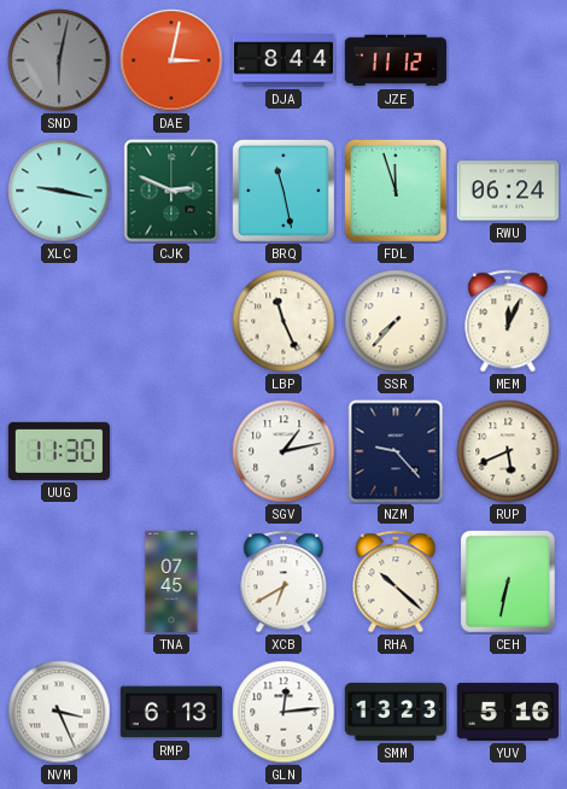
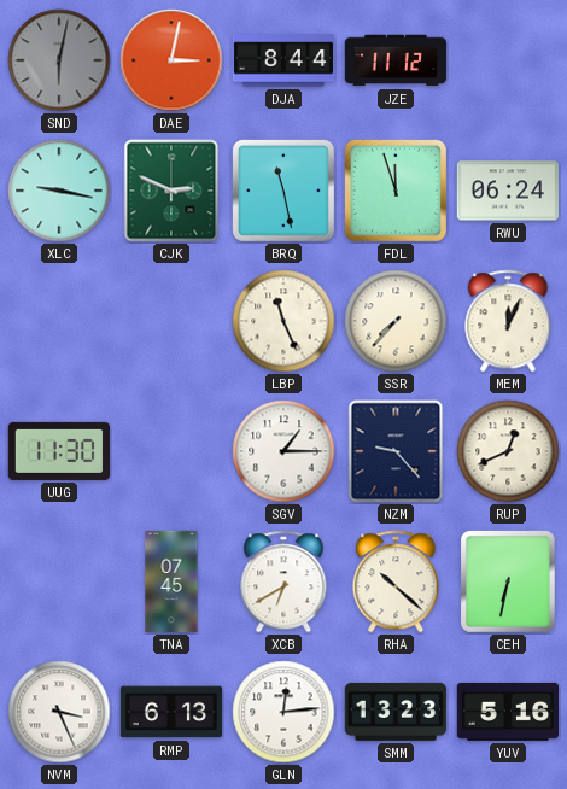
SGV: 1:13 -> 1:15 (283, 451)
RUP: 5:41 -> 12:41 (508, 451)
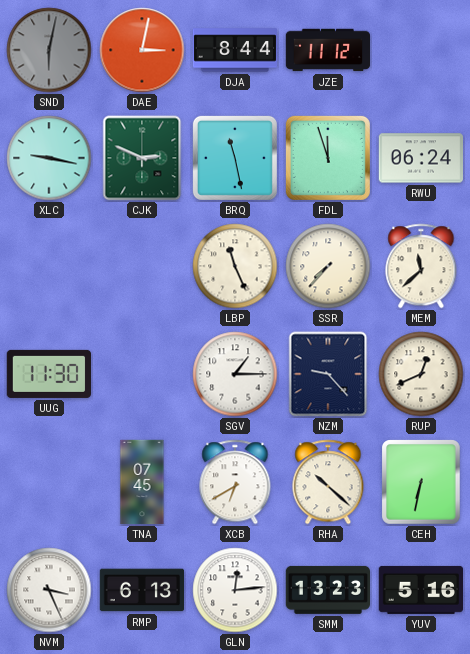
MEM: 12:04 -> 11:38 (421, 266)
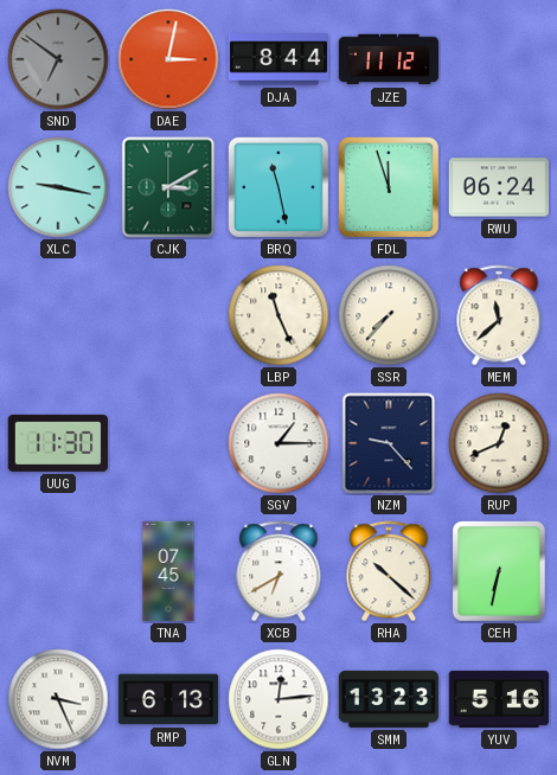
SND: 6:02 -> 6:51 (58, 59)
CJK: 2:49 -> 3:10 (168, 187)
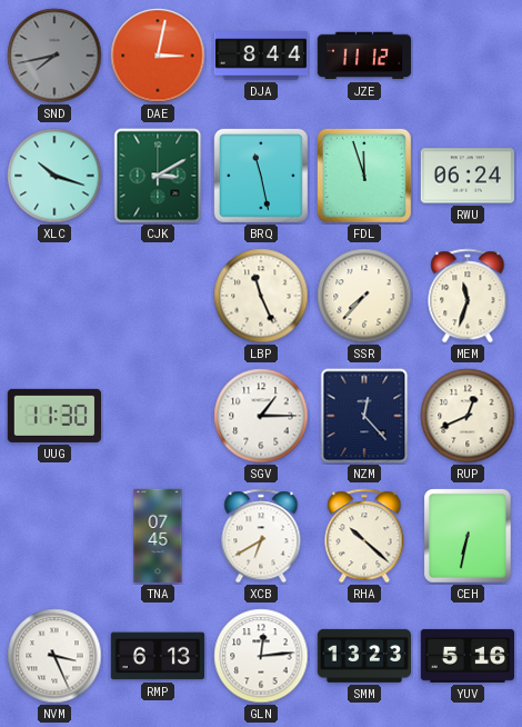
SND: 6:51 -> 7:43 (54, 56)
XLC: 9:17 -> 10:18 (54, 176)
MEM: 11:38 -> 11:33 (468, 296)
NZM: 9:23 -> 12:23 (364, 416)
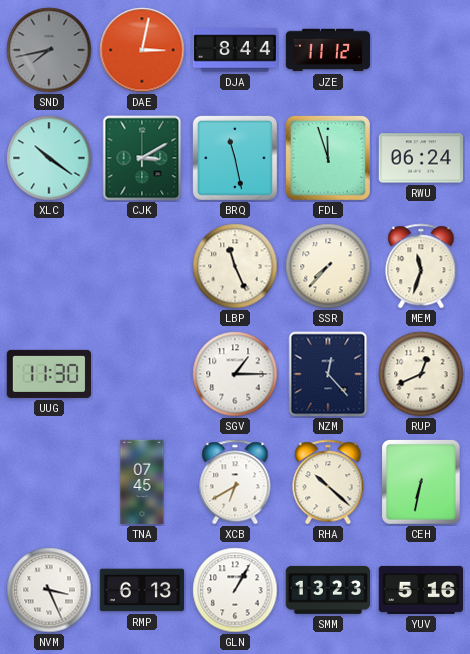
XLC: 10:18 -> 10:21 (49, 158)
GLN: 12:14 -> 1:05 (235, 590)
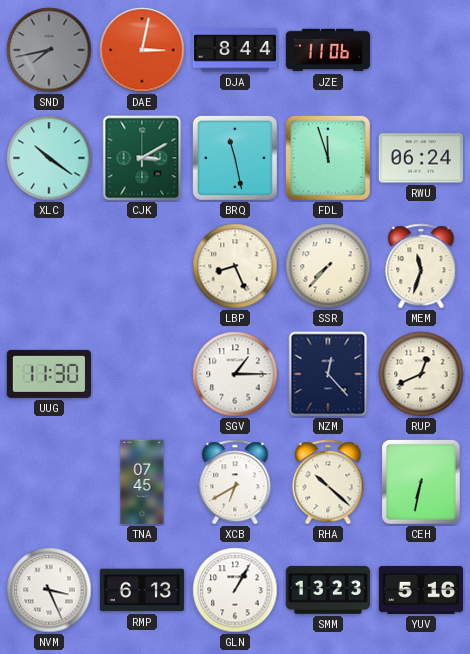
JZE: 11:12 -> 11:06 (328, 50)
LBP: 11:26 -> 8:26 (235, 266)
